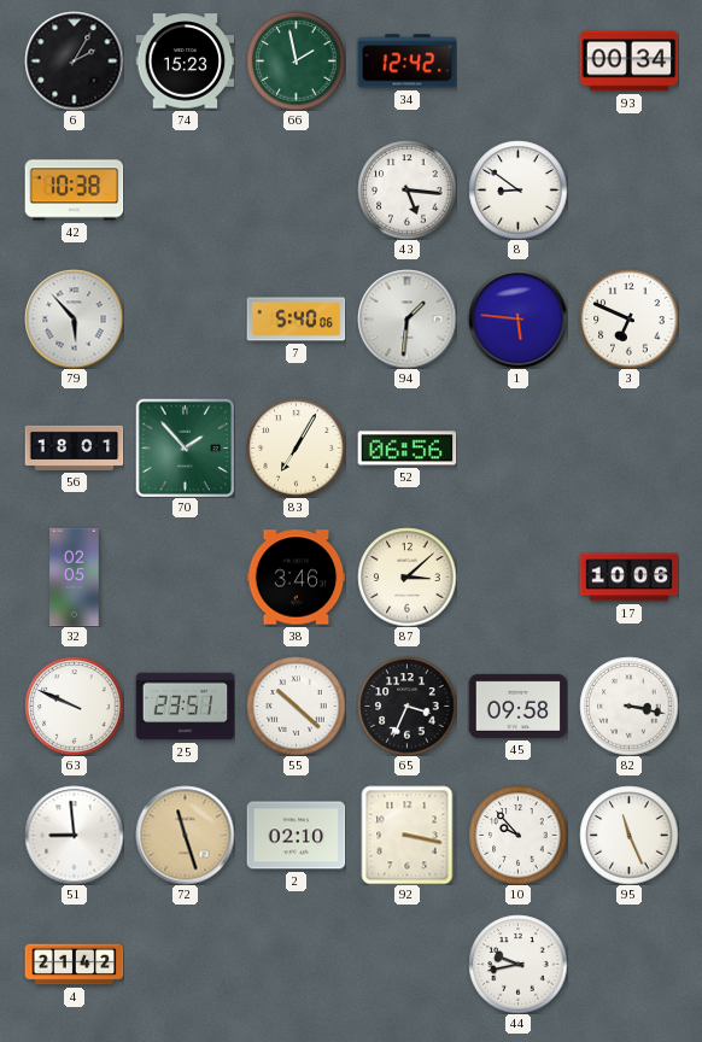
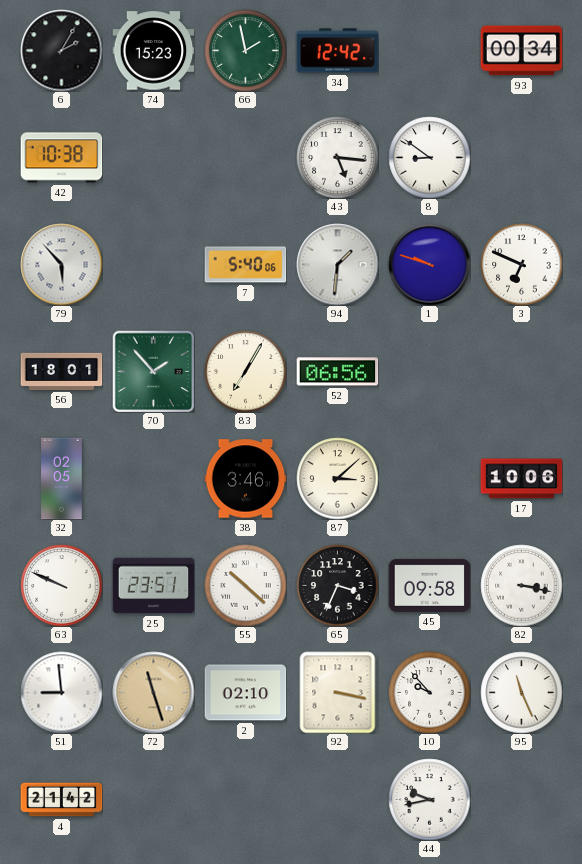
1: 5:46 -> 9:48 (429, 264)
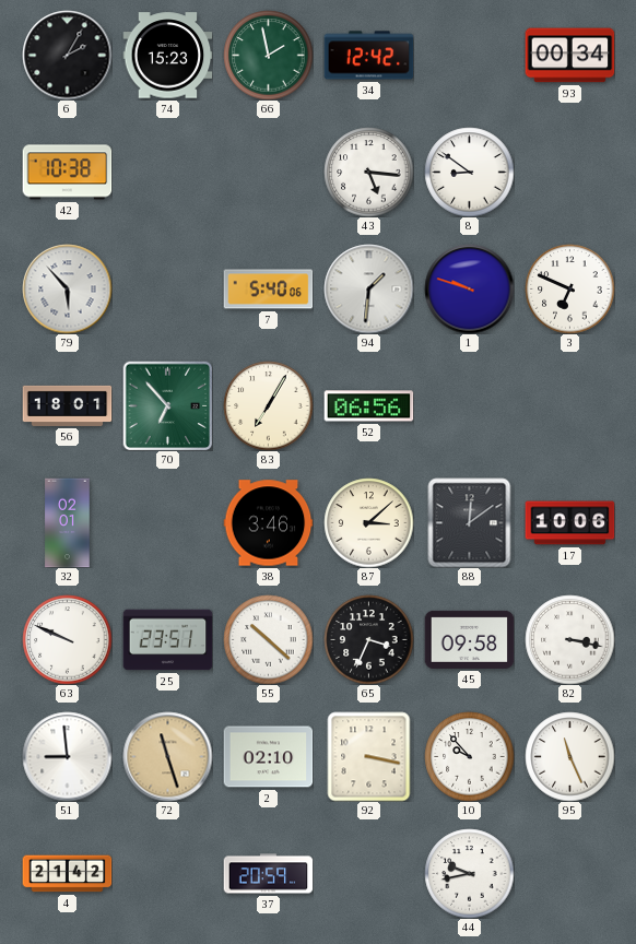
70: 1:53 -> 6:53 (167, 405)
32: 02:05 -> 02:01 (68, 522)
88: none -> 12:09 (470, 522)
37: none -> 20:59 (268, 874)
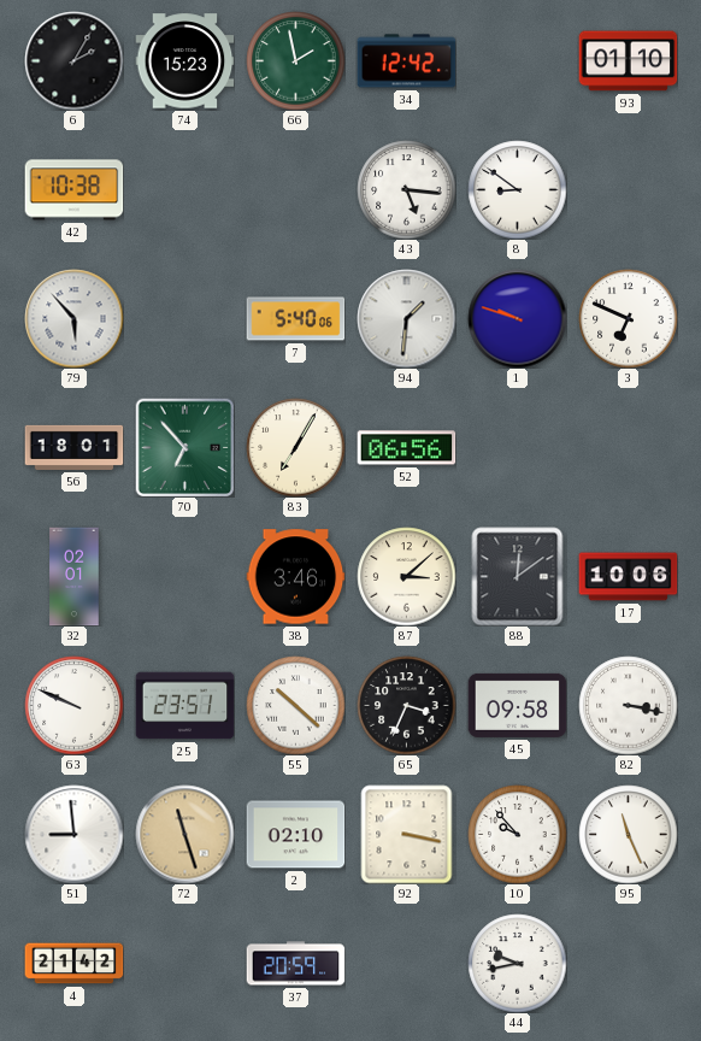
93: 00:34 -> 01:10 (628, 61)
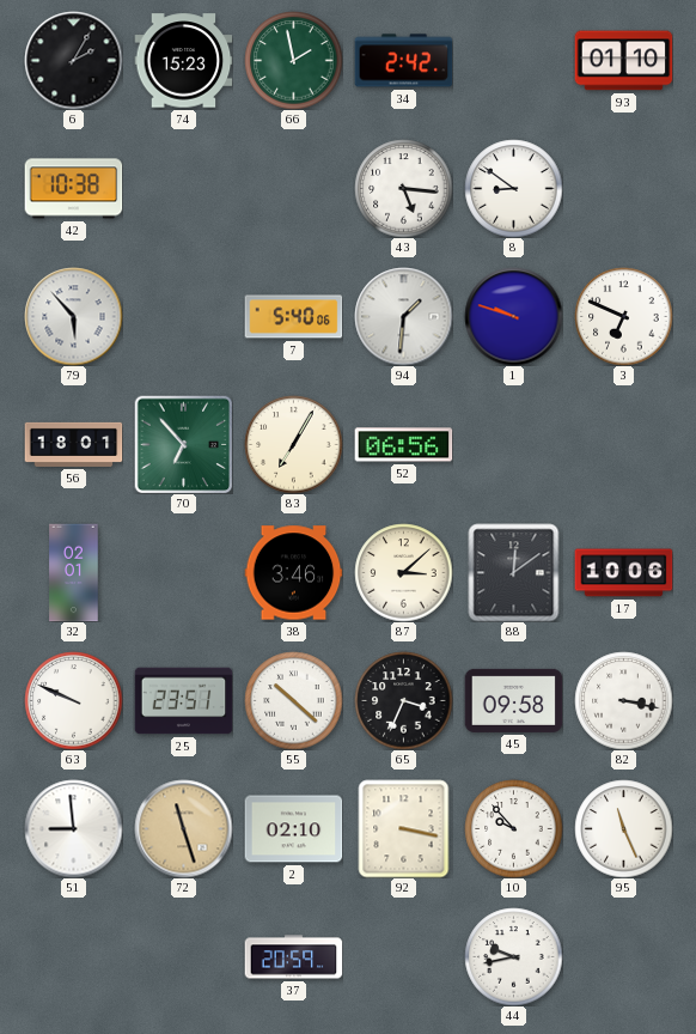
34: 12:42 -> 2:42 (403, 61)
4: 21:42 -> none (73, 964)
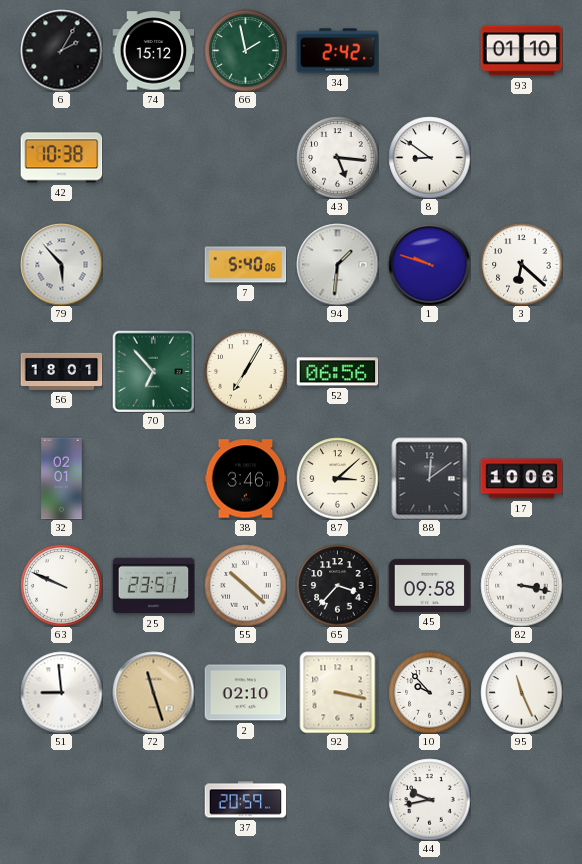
74: 15:23 -> 15:12 (153, 51)
3: 6:49 -> 6:22 (521, 264)
65: 3:34 -> 3:37 (337, 585)
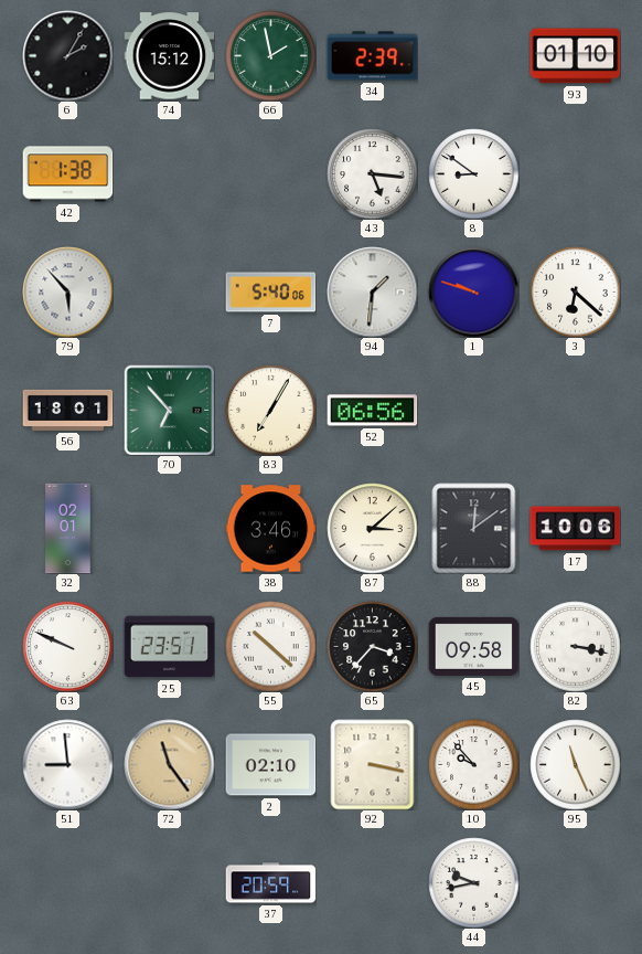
34: 2:42 -> 2:39 (372, 56)
42: 10:38 -> 1:38 (67, 174)
72: 11:27 -> 11:24 (169, 764)
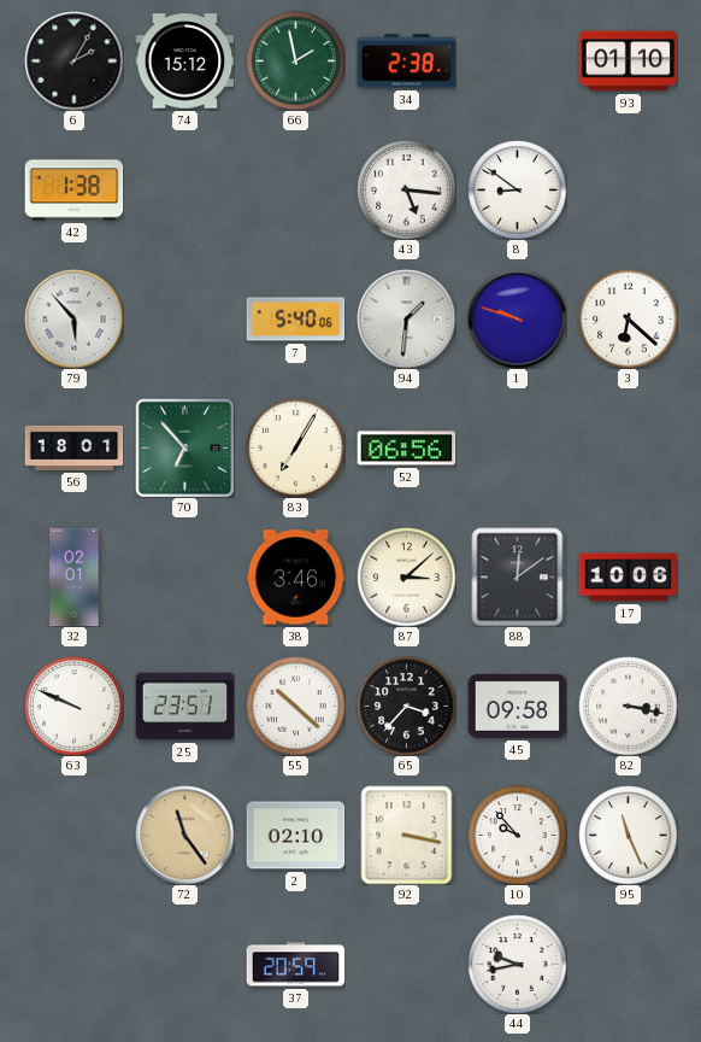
34: 2:39 -> 2:38 (406, 62)
51: 8:59 -> none (67, 764)
